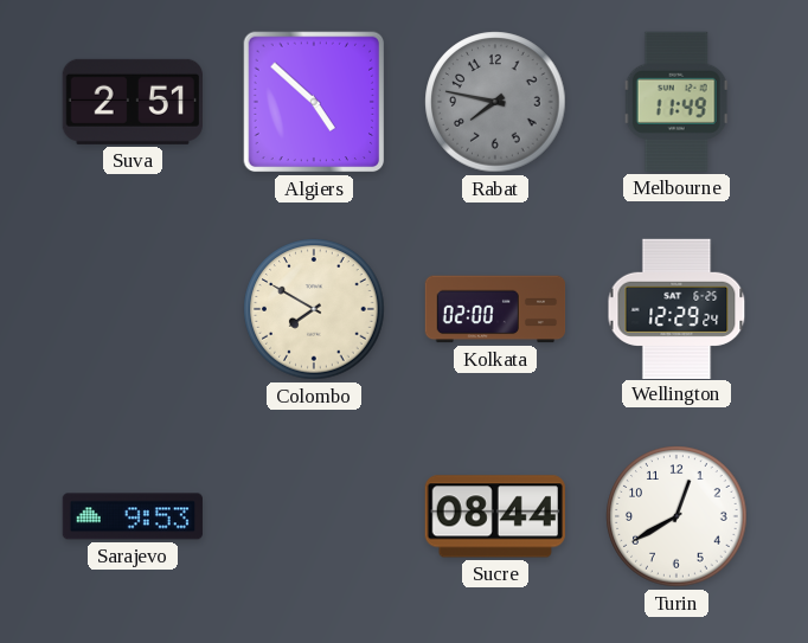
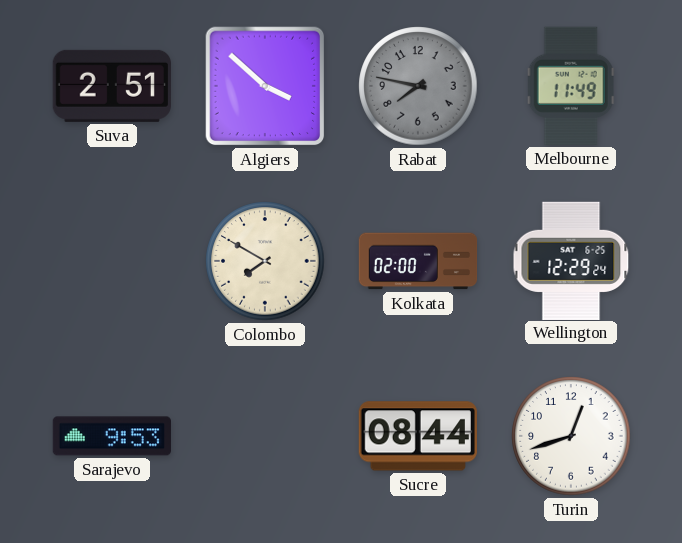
Algiers: 4:52 -> 3:52 (265, 86)
Turin: 12:40 -> 12:42 (571, 436)
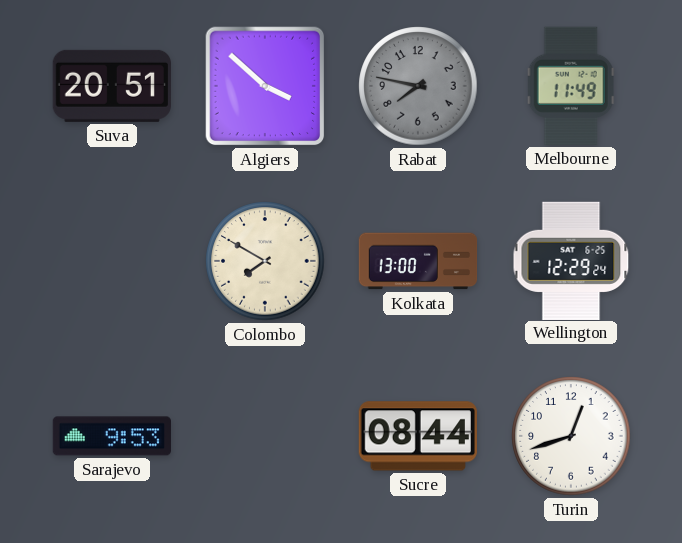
Suva: 2:51 -> 20:51 (112, 86)
Kolkata: 02:00 -> 13:00 (418, 261)
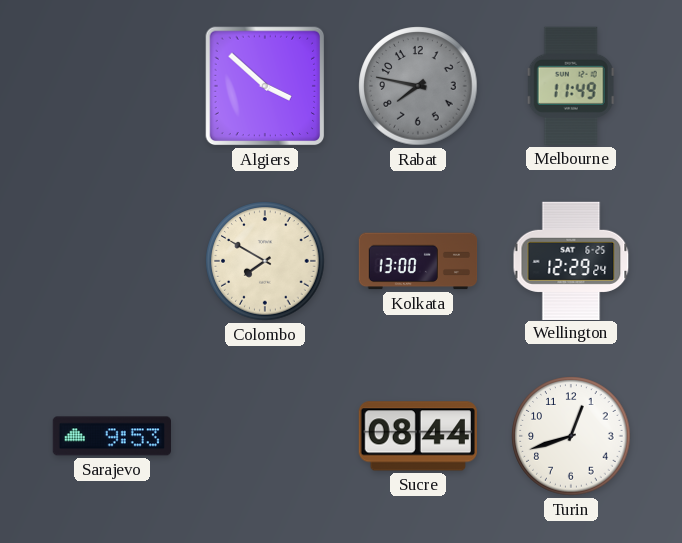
Suva: 20:51 -> none (112, 86)
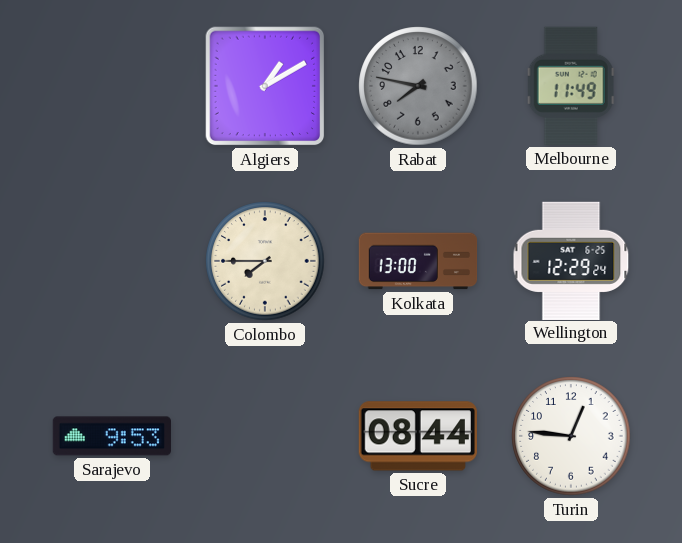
Algiers: 3:52 -> 1:10 (265, 86)
Colombo: 7:50 -> 7:45 (265, 261)
Turin: 12:42 -> 12:46 (571, 436)
